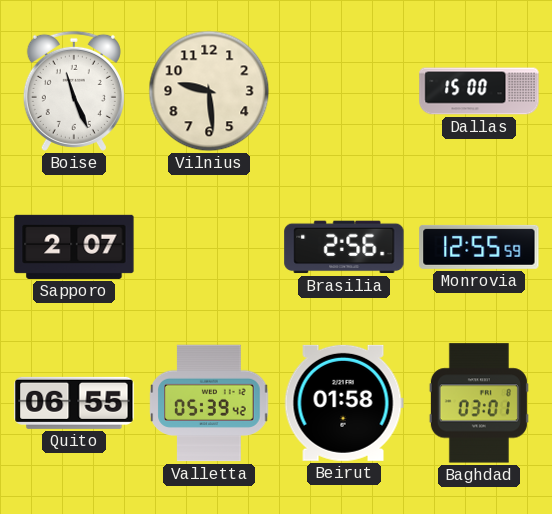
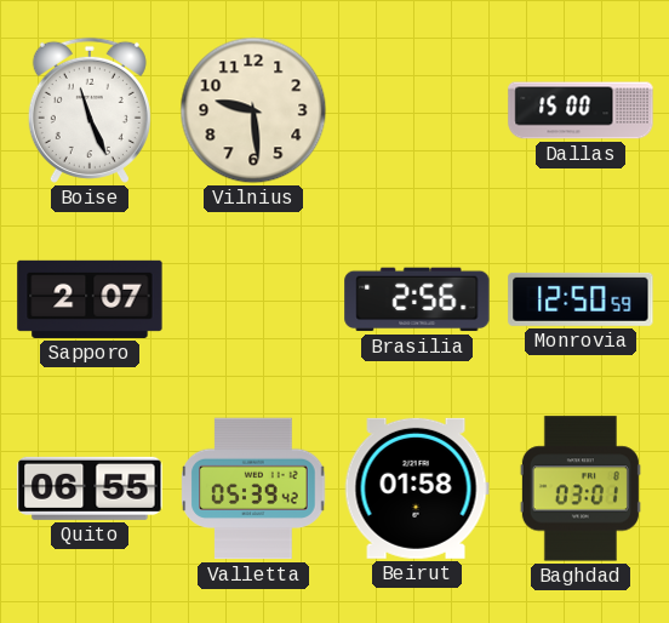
Monrovia: 12:55 -> 12:50 (581, 299)
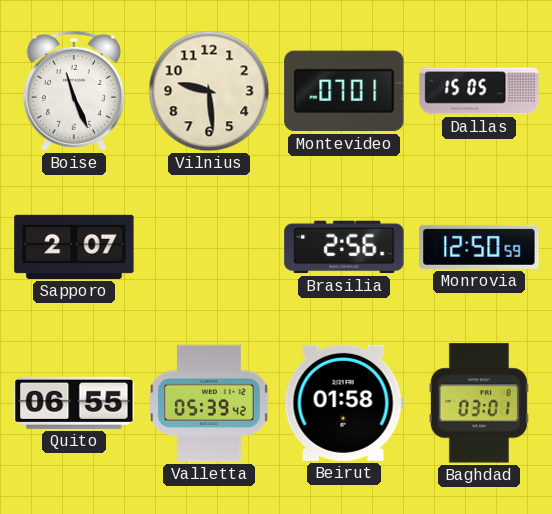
Montevideo: none -> 07:01 (344, 91)
Dallas: 15:00 -> 15:05 (479, 91)
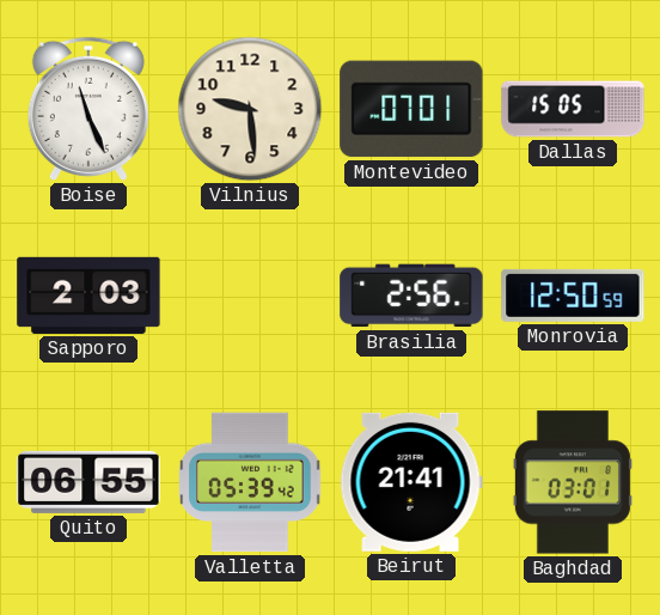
Sapporo: 2:07 -> 2:03 (88, 296)
Beirut: 01:58 -> 21:41 (411, 482)
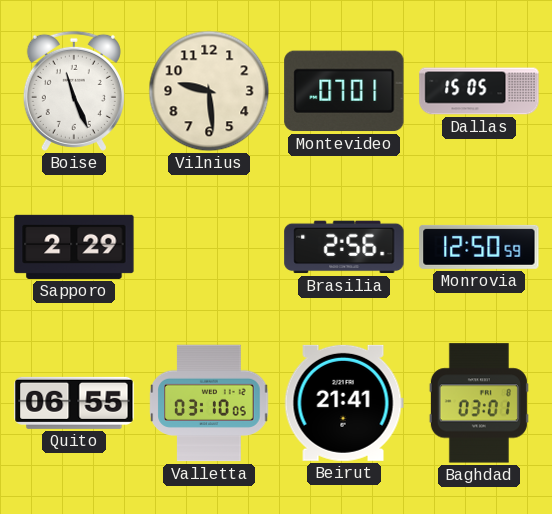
Sapporo: 2:03 -> 2:29 (74, 247)
Valletta: 05:39 -> 03:10 (209, 403)
